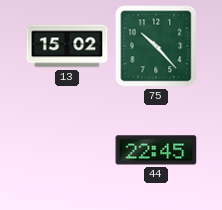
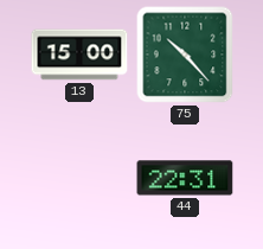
13: 15:02 -> 15:00 (79, 55)
44: 22:45 -> 22:31 (185, 178)
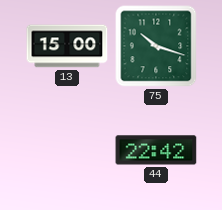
75: 10:23 -> 10:18 (156, 46)
44: 22:31 -> 22:42 (156, 150)
